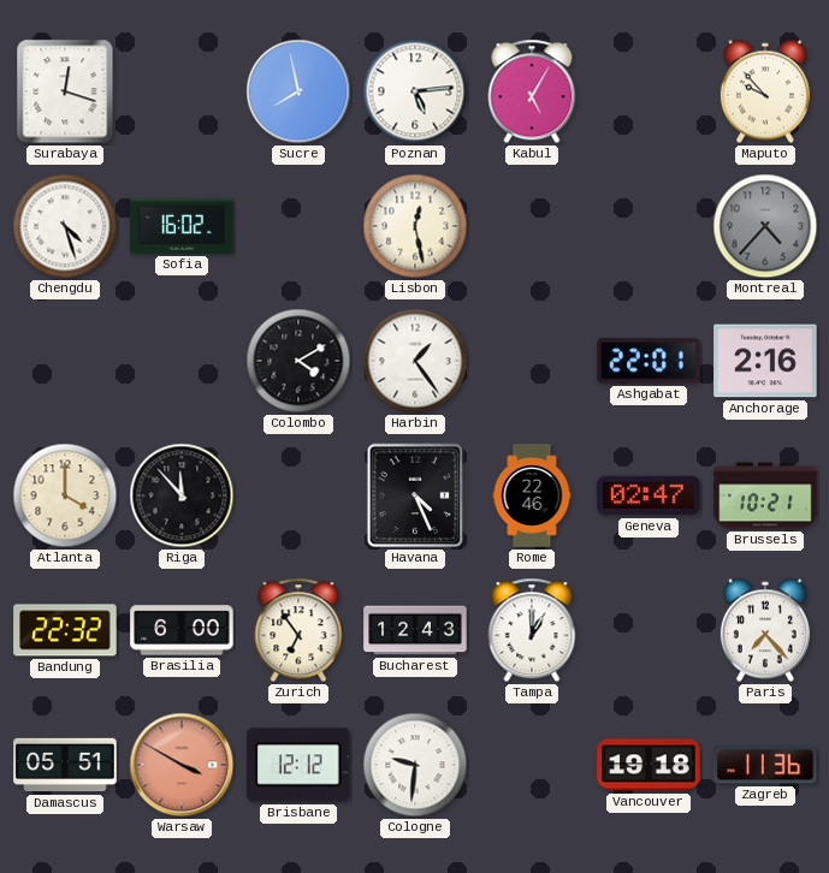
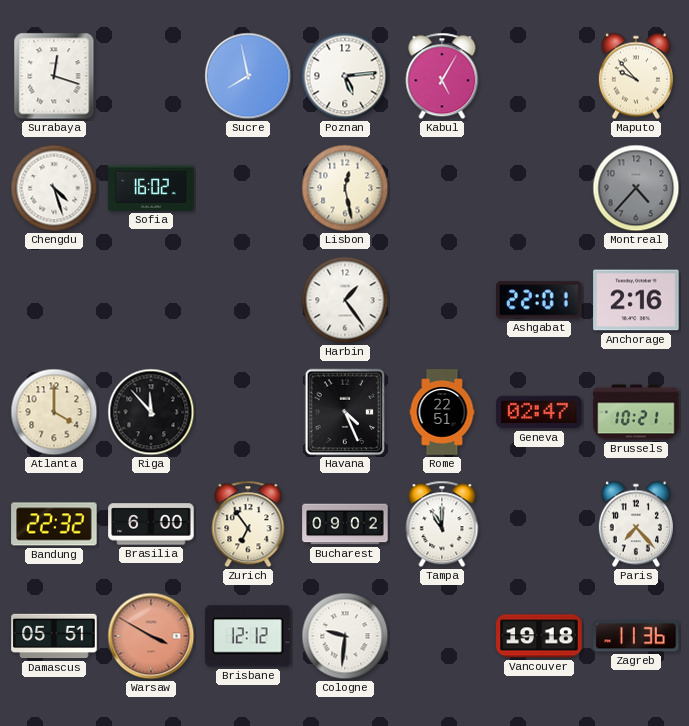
Colombo: 4:10 -> none (298, 361)
Rome: 22:46 -> 22:51 (442, 412)
Bucharest: 12:43 -> 09:02 (345, 524)
Tampa: 1:00 -> 11:00 (442, 524)
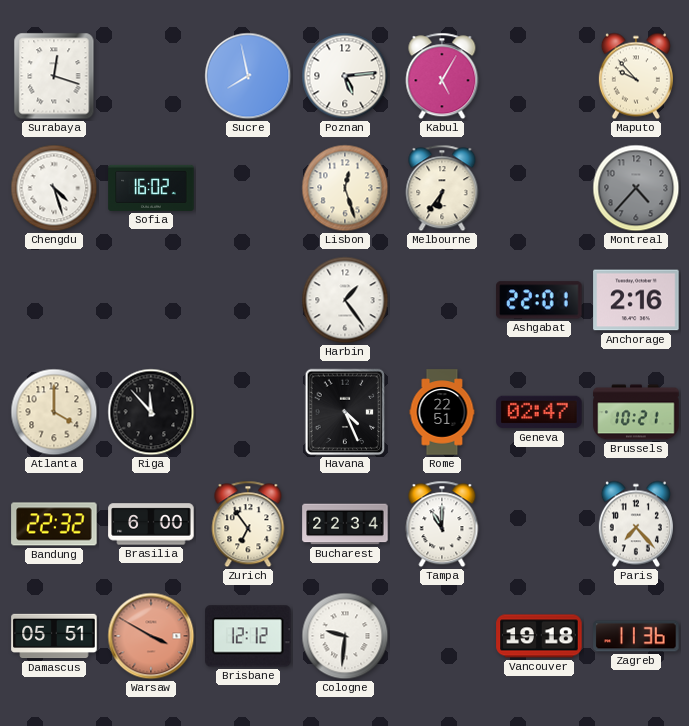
Lisbon: 12:28 -> 12:27 (345, 188)
Melbourne: none -> 6:36 (442, 188)
Bucharest: 09:02 -> 22:34 (345, 524)
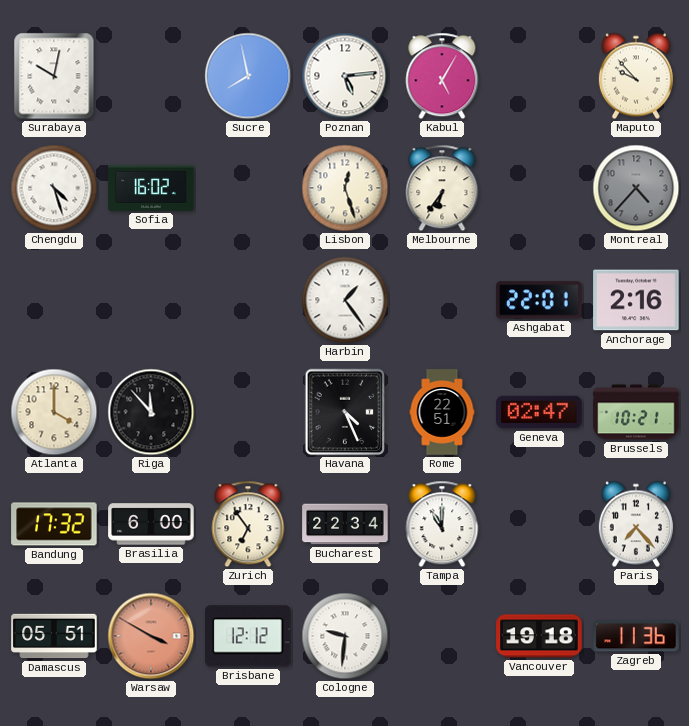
Surabaya: 12:18 -> 10:02 (54, 76)
Bandung: 22:32 -> 17:32 (54, 524)
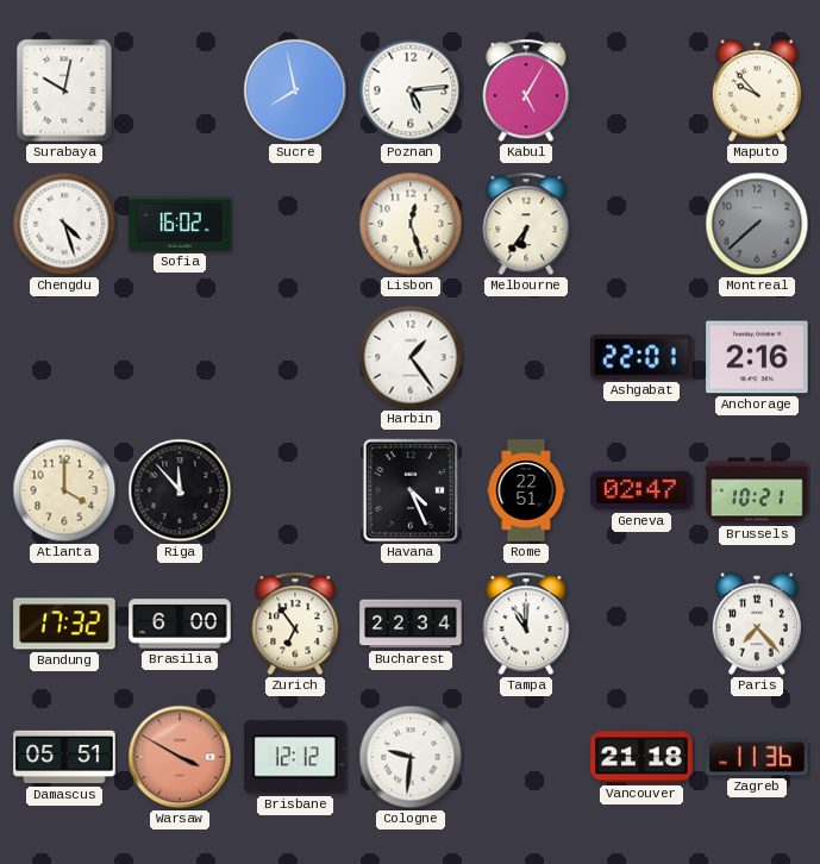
Montreal: 4:37 -> 7:38 (757, 224)
Vancouver: 19:18 -> 21:18 (641, 757)
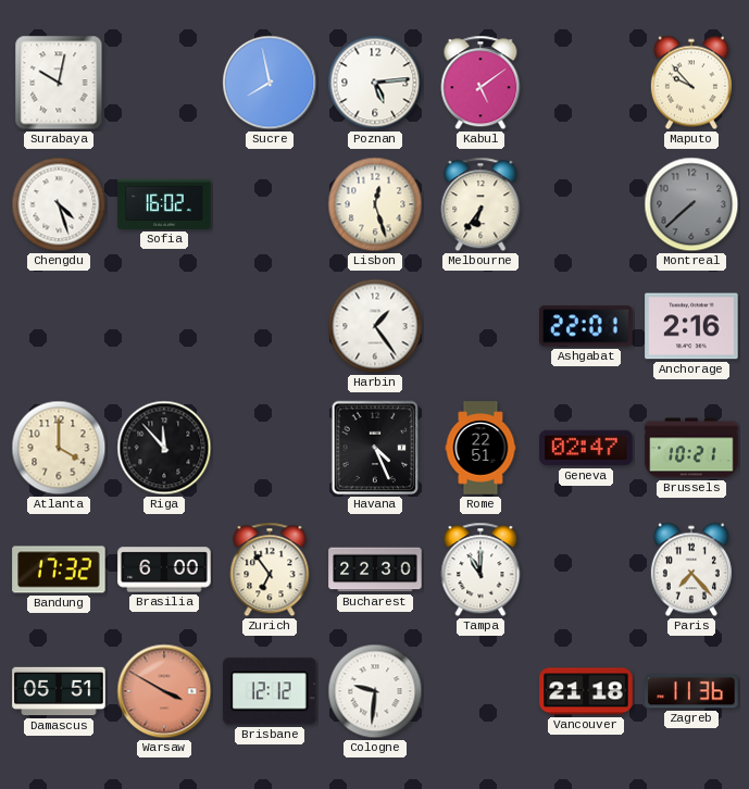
Kabul: 5:05 -> 5:09 (480, 83)
Bucharest: 22:34 -> 22:30 (375, 569)
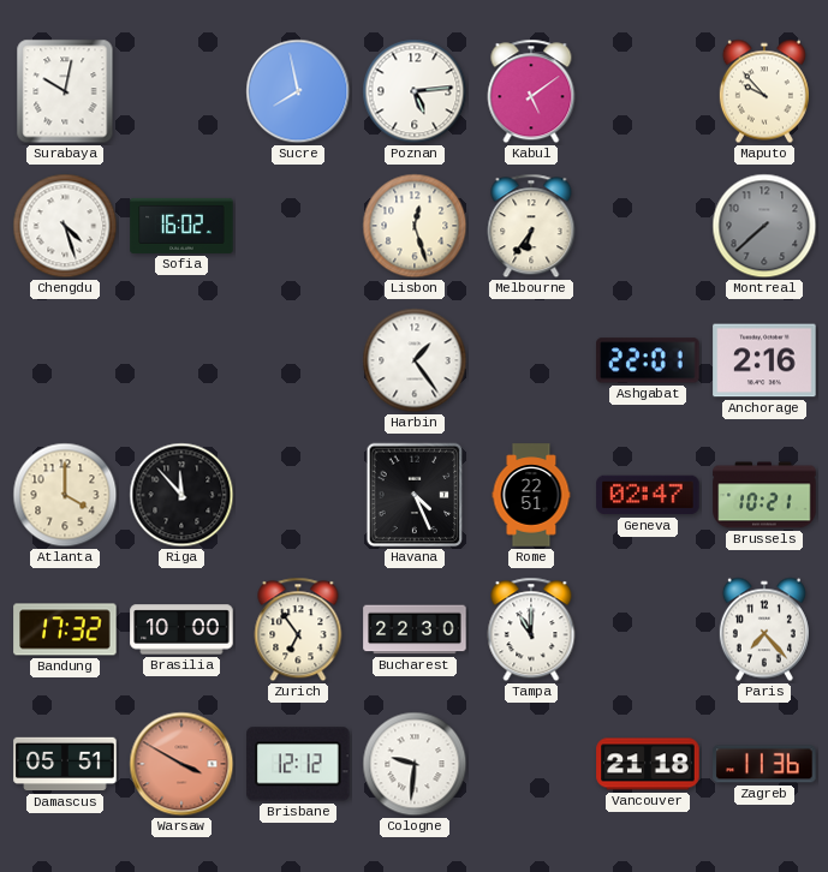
Brasilia: 6:00 -> 10:00 (181, 629)
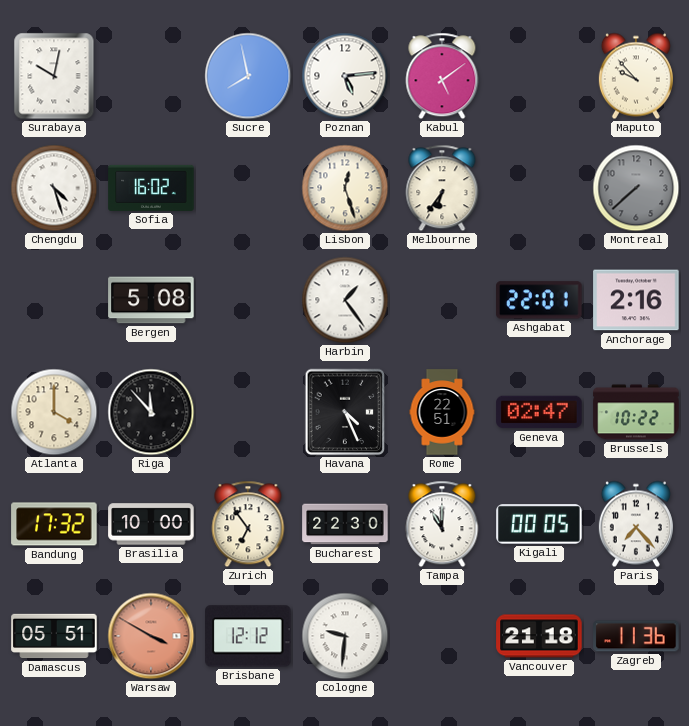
Bergen: none -> 5:08 (151, 300)
Brussels: 10:21 -> 10:22 (636, 412)
Kigali: none -> 00:05 (539, 524)
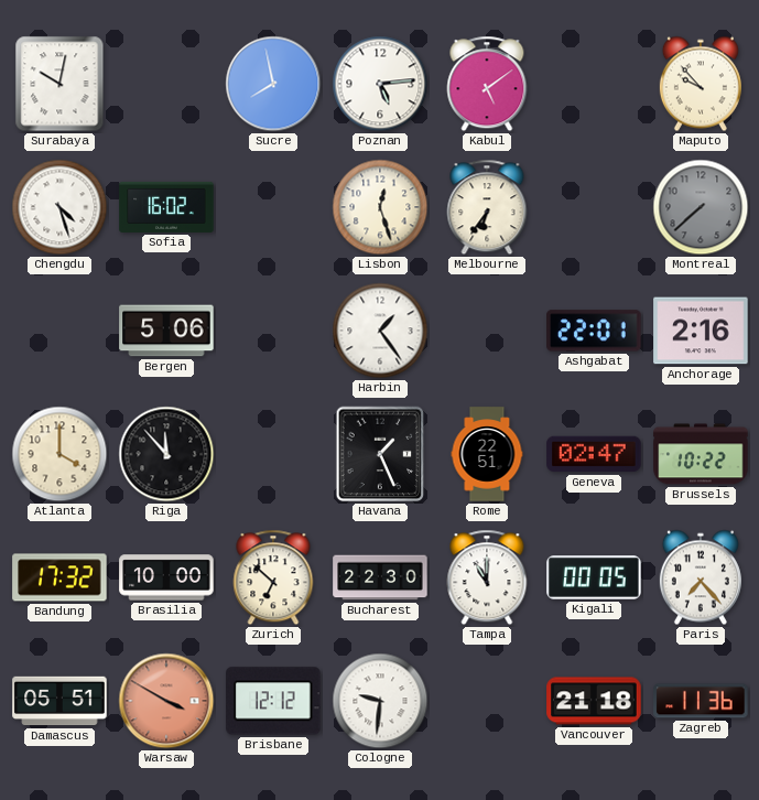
Bergen: 5:08 -> 5:06 (166, 331)
Havana: 4:26 -> 1:26 (380, 454)
Zurich: 6:54 -> 6:52 (273, 577)
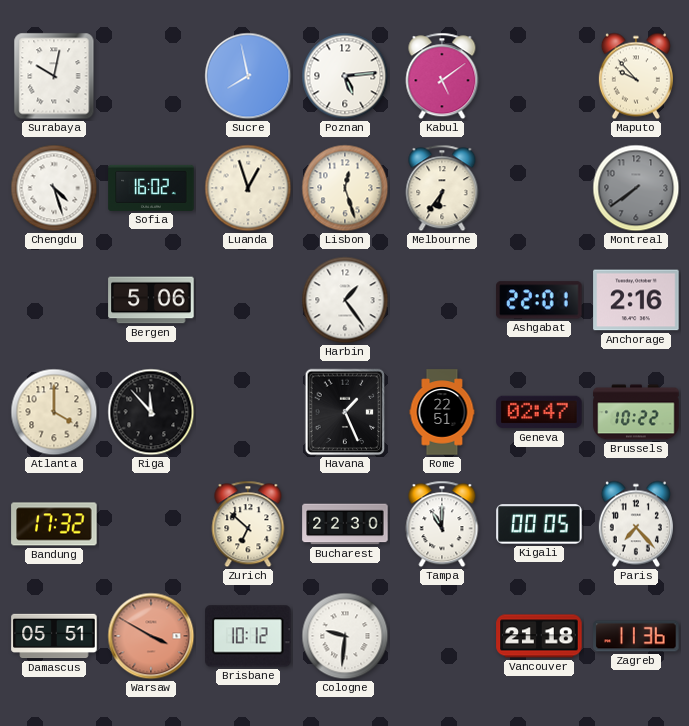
Luanda: none -> 12:57 (248, 188)
Montreal: 7:38 -> 7:39 (636, 188)
Brasilia: 10:00 -> none (166, 577)
Brisbane: 12:12 -> 10:12 (248, 636)
